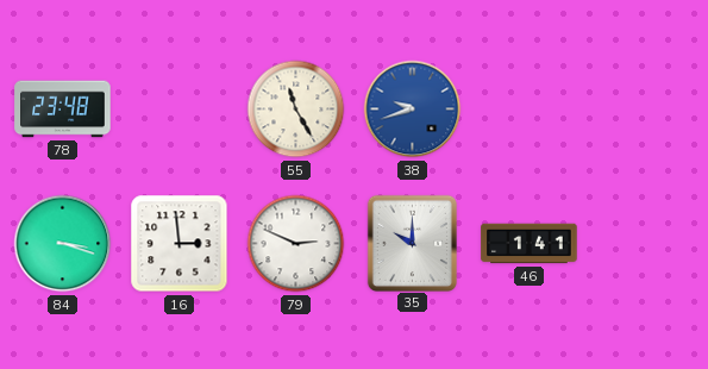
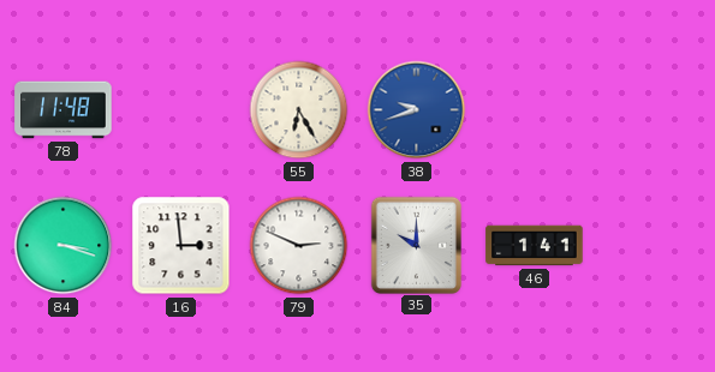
78: 23:48 -> 11:48 (64, 110)
55: 11:25 -> 6:25 (299, 110)
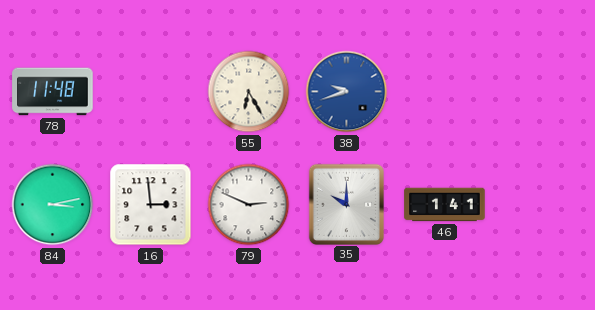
84: 3:18 -> 3:13 (53, 205)
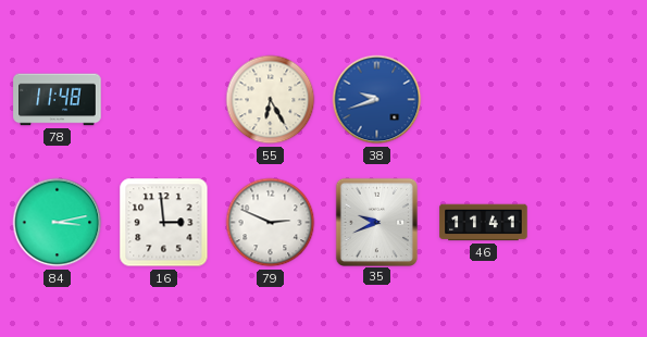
35: 10:00 -> 9:41 (376, 222)
46: 1:41 -> 11:41 (484, 223)
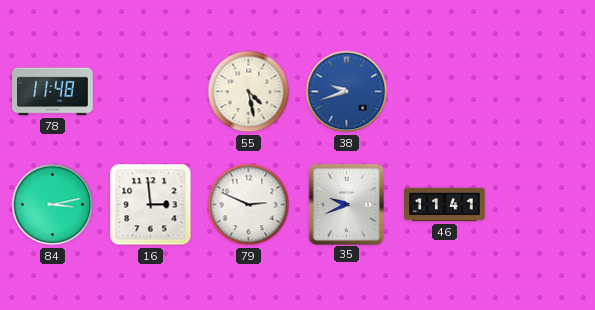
55: 6:25 -> 4:28 (249, 92)
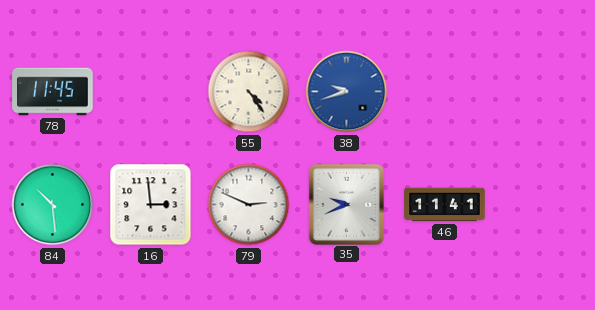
78: 11:48 -> 11:45 (53, 92)
55: 4:28 -> 4:24 (249, 92)
84: 3:13 -> 10:29 (53, 205)
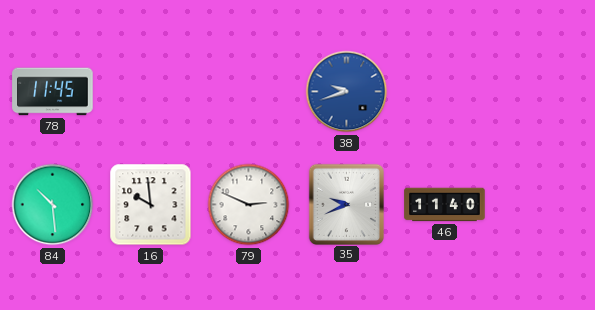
55: 4:24 -> none (249, 92)
16: 2:59 -> 9:59 (151, 205)
46: 11:41 -> 11:40 (445, 205)
